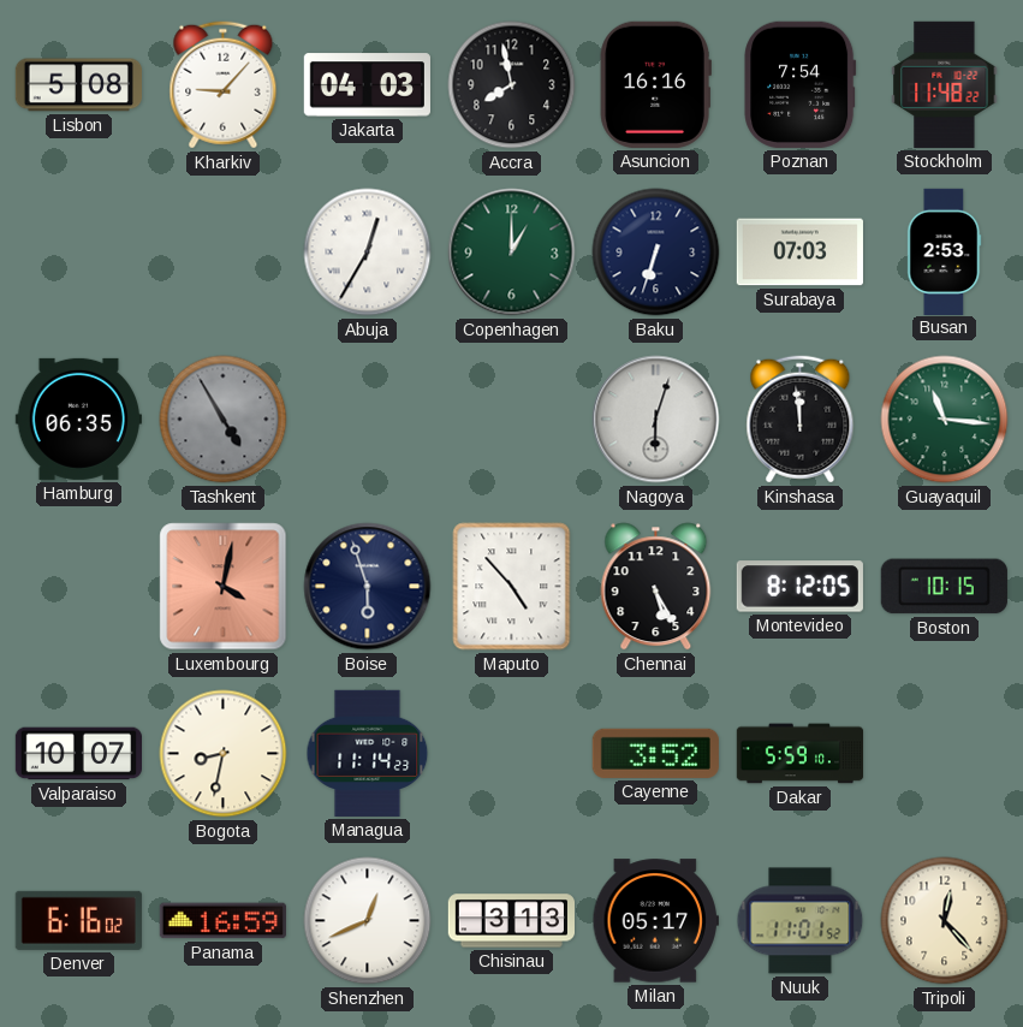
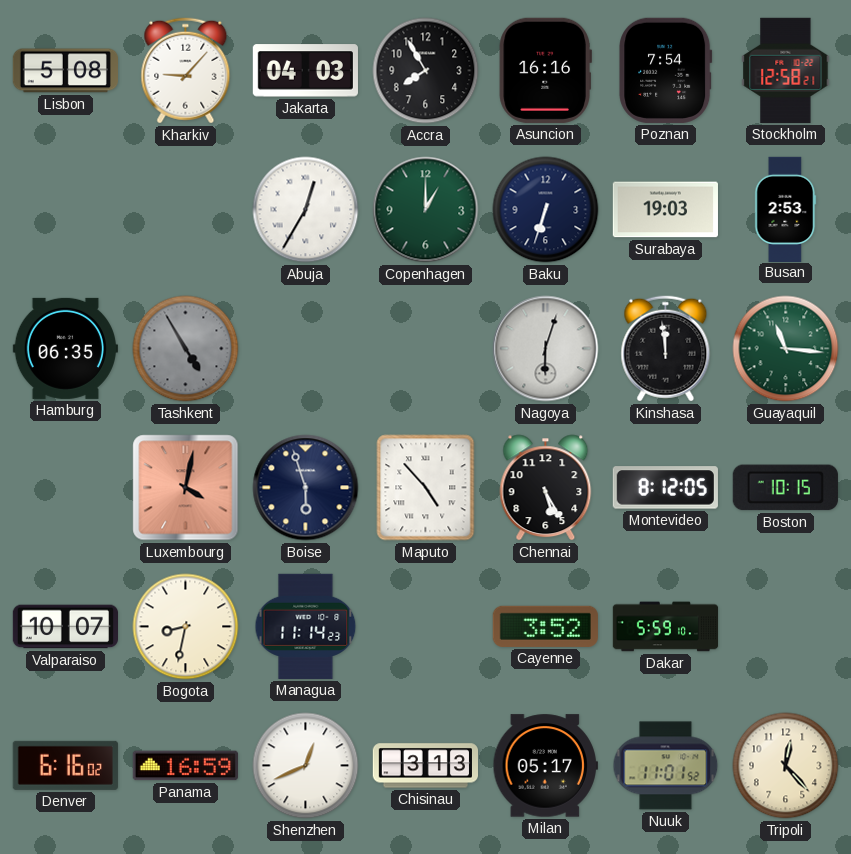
Accra: 7:58 -> 7:55 (426, 71)
Stockholm: 11:48 -> 12:58 (786, 70)
Surabaya: 07:03 -> 19:03 (665, 210)
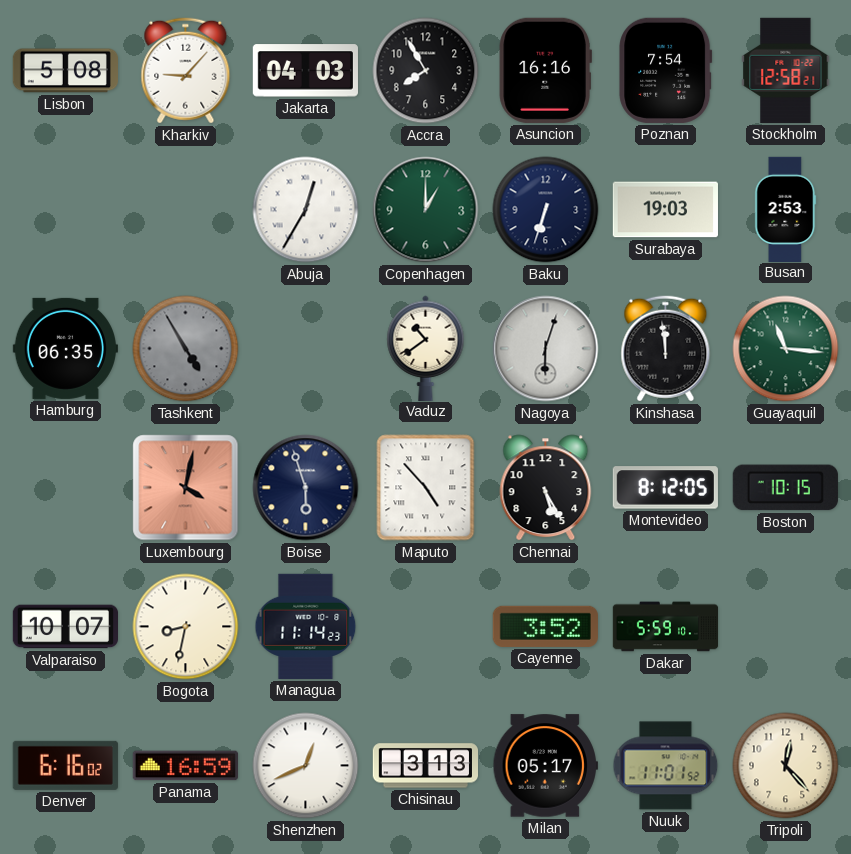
Vaduz: none -> 10:39 (426, 348)
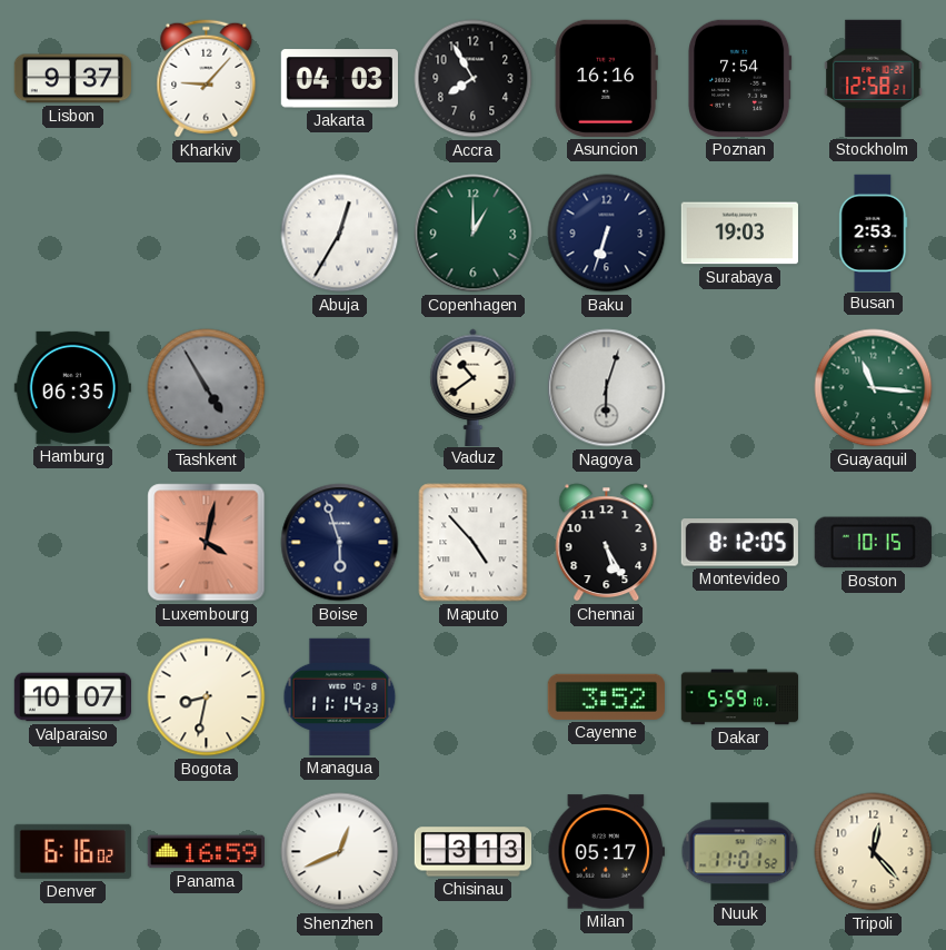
Lisbon: 5:08 -> 9:37 (72, 79)
Kinshasa: 11:59 -> none (666, 349)
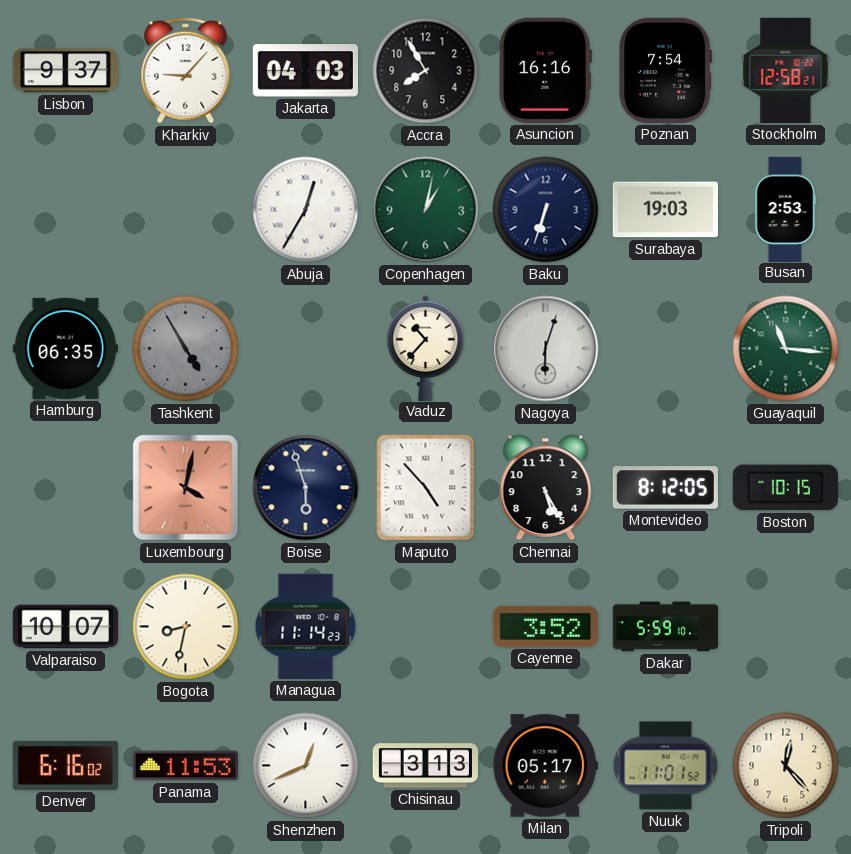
Copenhagen: 1:00 -> 1:02 (426, 210)
Vaduz: 10:39 -> 10:37 (426, 348)
Panama: 16:59 -> 11:53 (185, 766)
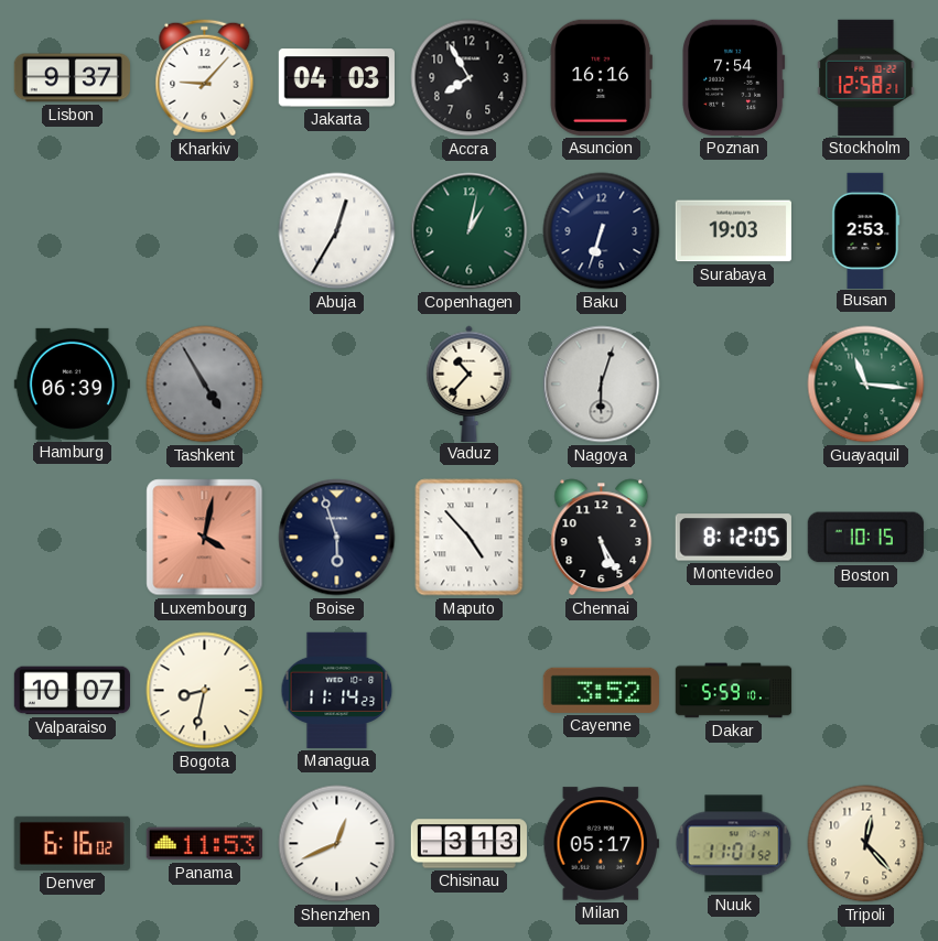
Hamburg: 06:35 -> 06:39 (72, 383)
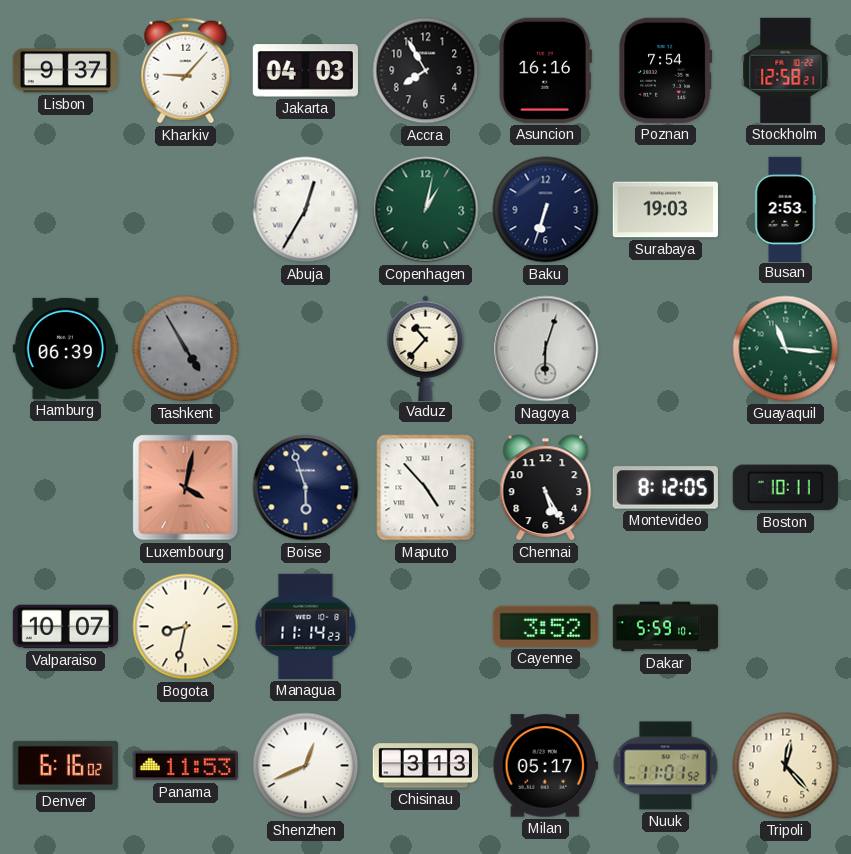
Boston: 10:15 -> 10:11 (785, 488)
